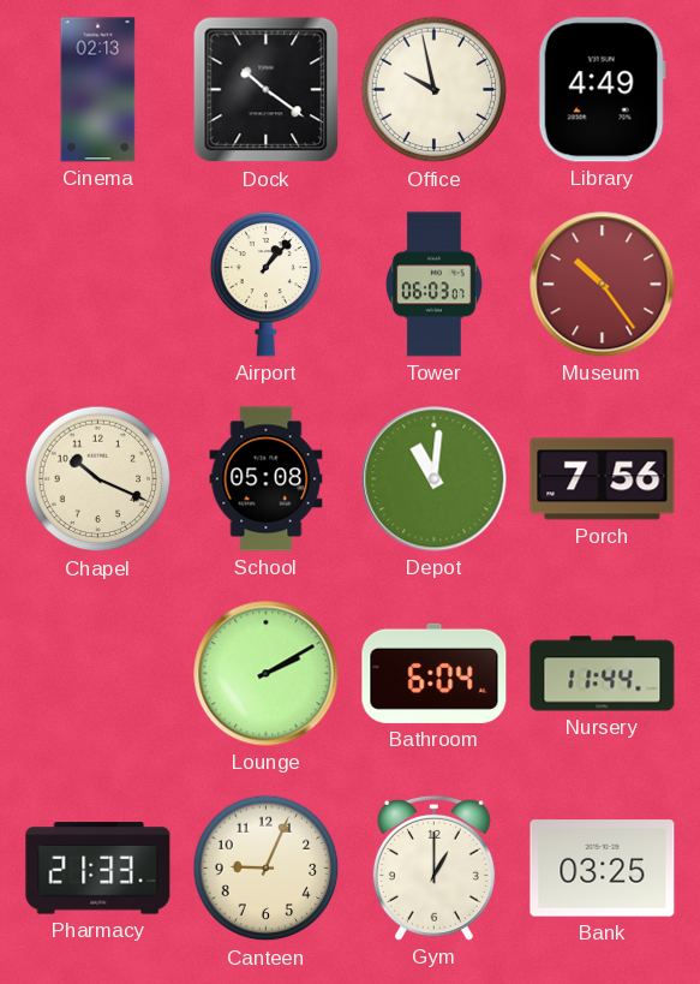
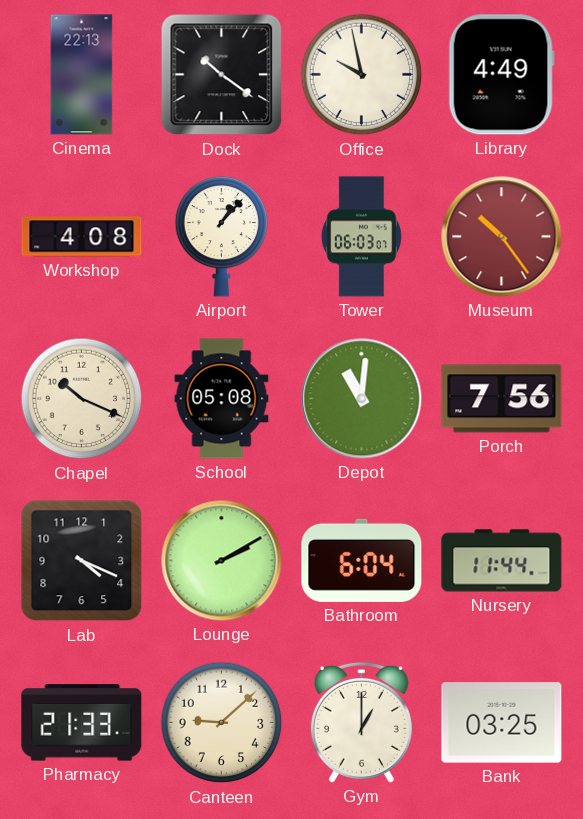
Cinema: 02:13 -> 22:13 (82, 75)
Workshop: none -> 4:08 (82, 237)
Lab: none -> 4:19 (82, 561)
Canteen: 9:04 -> 9:08 (222, 723)
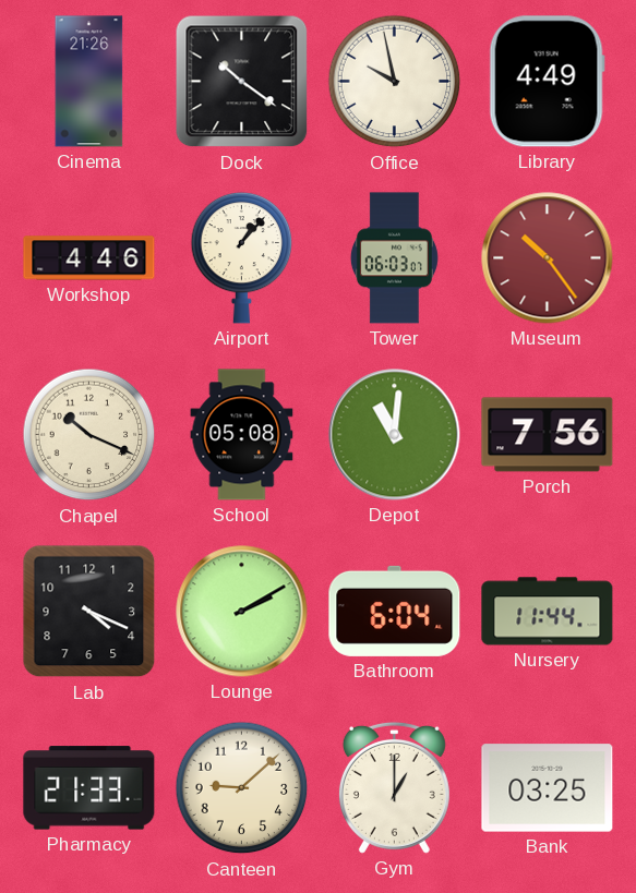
Cinema: 22:13 -> 21:26 (89, 82)
Workshop: 4:08 -> 4:46 (89, 258)
